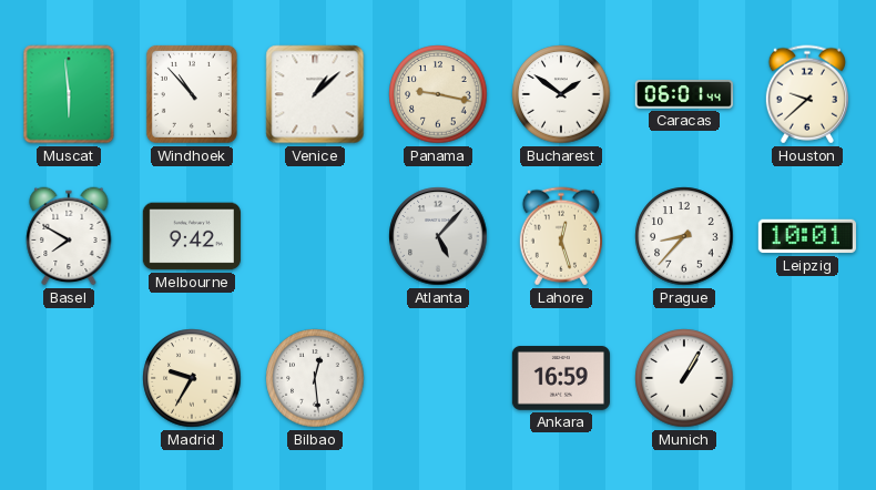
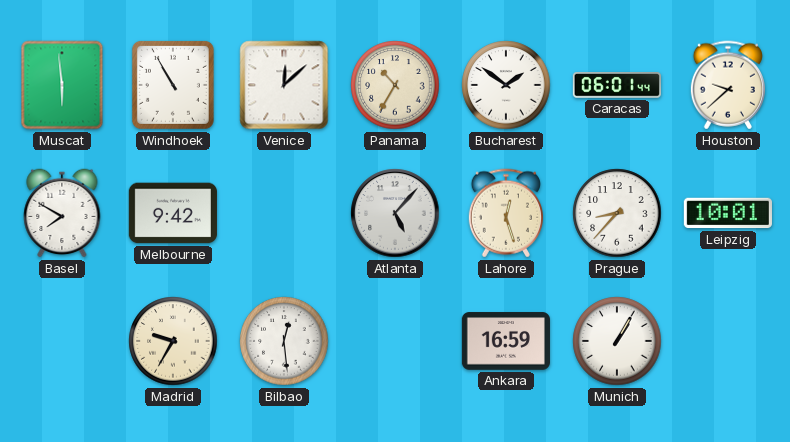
Windhoek: 10:53 -> 10:55 (173, 85)
Venice: 1:08 -> 12:08 (284, 85)
Panama: 9:17 -> 10:35 (395, 85)
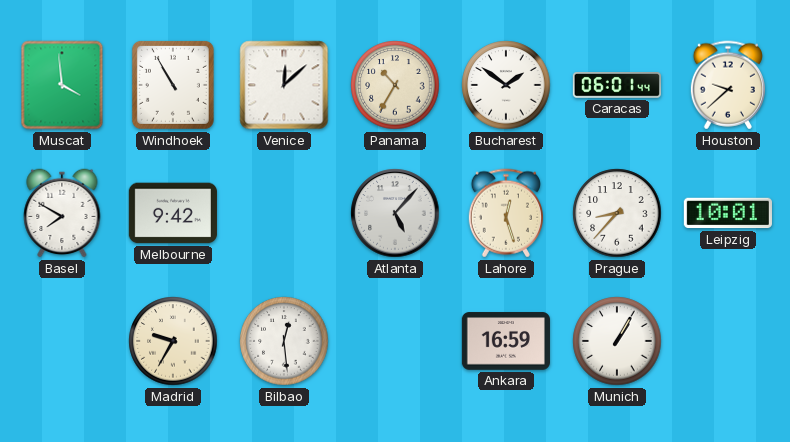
Muscat: 5:59 -> 3:59 (62, 85)
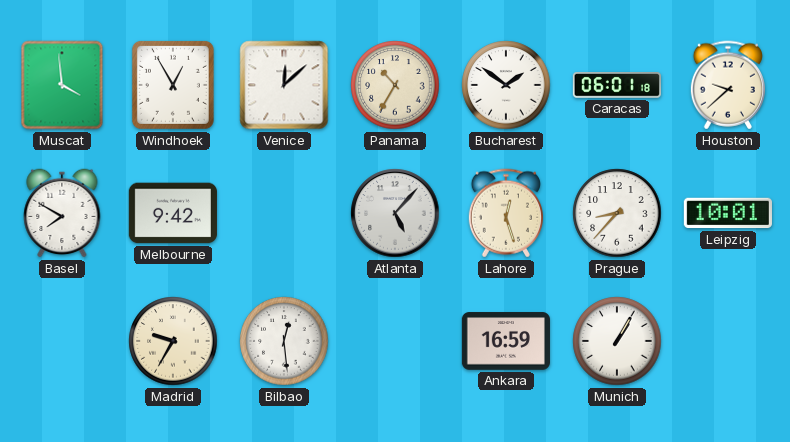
Windhoek: 10:55 -> 12:55 (173, 85)
Caracas: 06:01:44 -> 06:01:18 (617, 85)
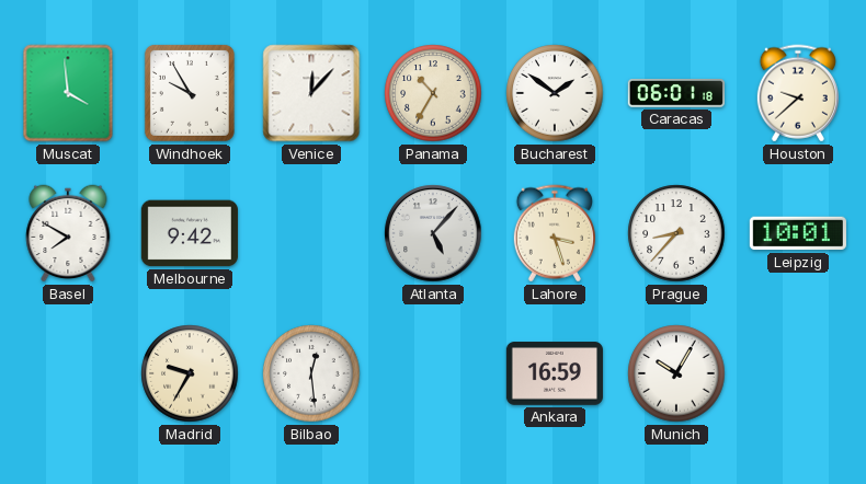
Windhoek: 12:55 -> 9:55 (190, 93)
Venice: 12:08 -> 12:07 (311, 93)
Lahore: 12:27 -> 3:27 (555, 233)
Munich: 1:05 -> 10:05 (676, 373)
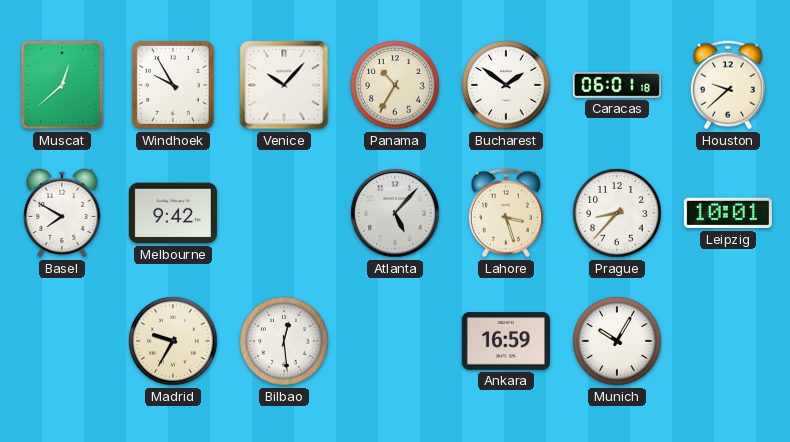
Muscat: 3:59 -> 12:38 (62, 85)
Venice: 12:07 -> 10:07 (284, 85)
